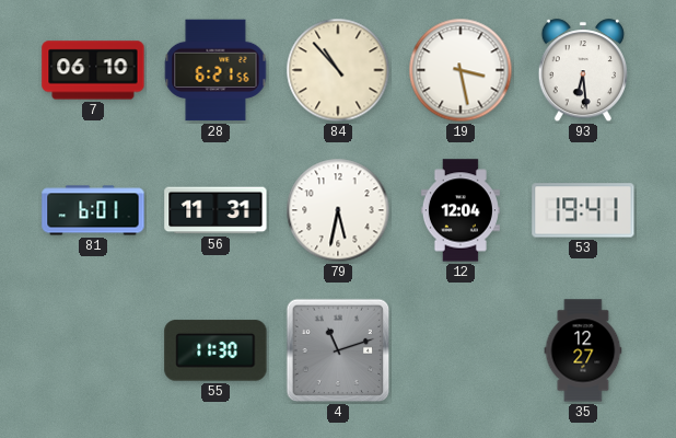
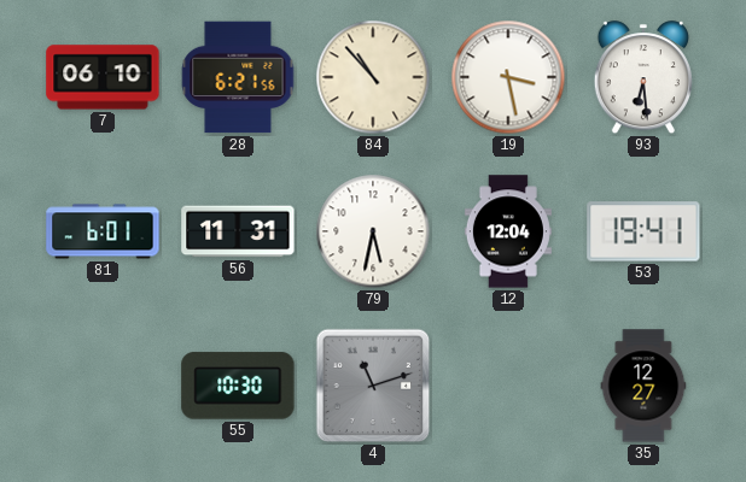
55: 11:30 -> 10:30 (238, 386)
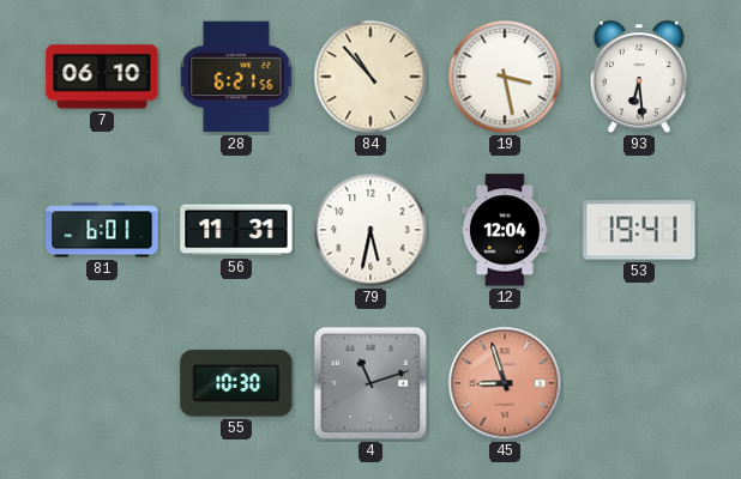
45: none -> 8:57 (505, 383)
35: 12:27 -> none (643, 386)
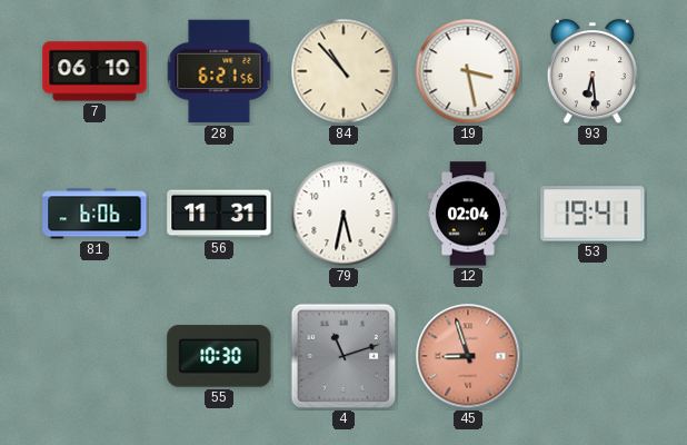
81: 6:01 -> 6:06 (94, 214)
12: 12:04 -> 02:04 (468, 214)
